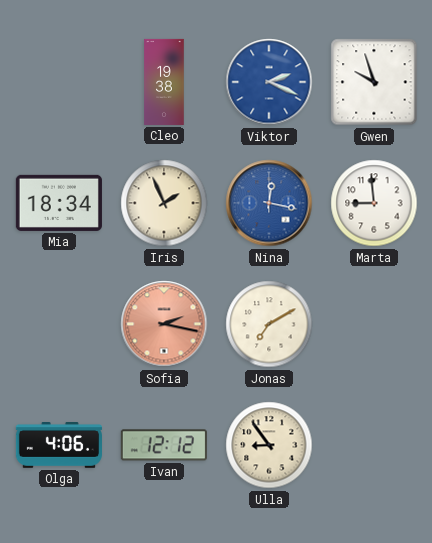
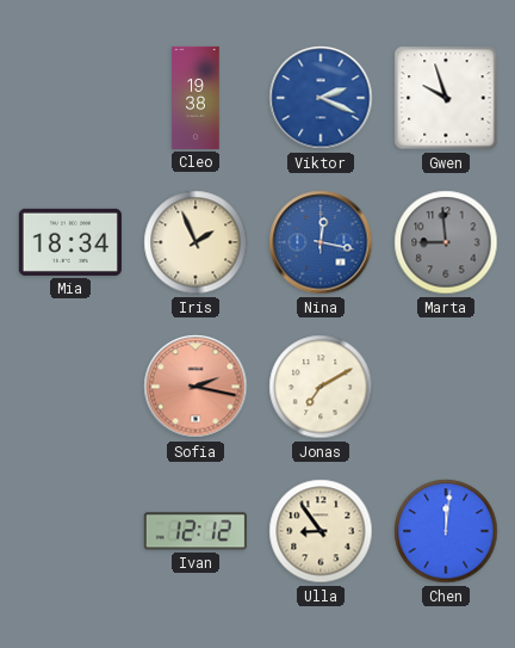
Marta dial: white -> grey (446, 242)
Olga: 4:06 -> none (59, 446)
Chen: none -> 12:01 (446, 531)
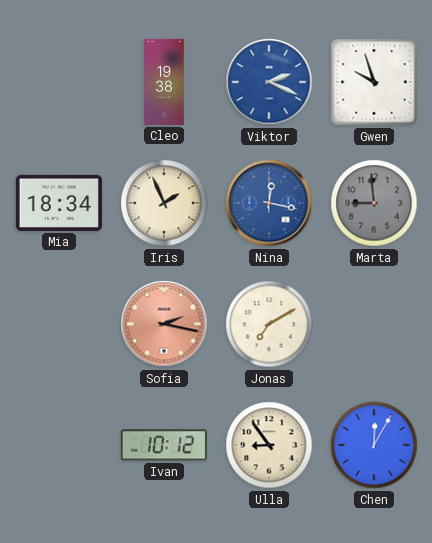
Ivan: 12:12 -> 10:12 (164, 445)
Chen: 12:01 -> 12:05 (374, 445)
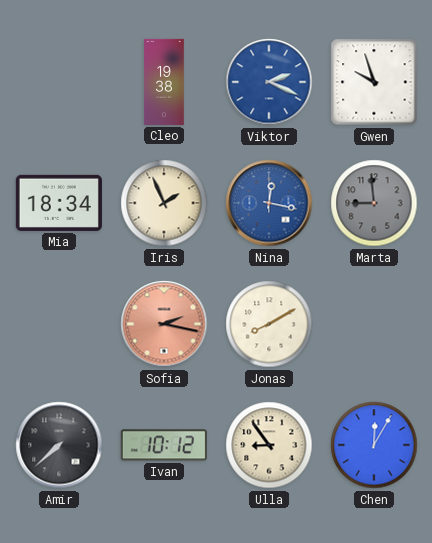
Jonas: 7:10 -> 8:10 (269, 324)
Amir: none -> 7:38 (59, 445)
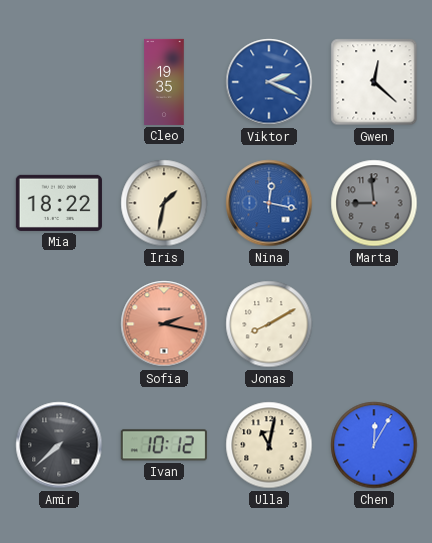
Cleo: 19:38 -> 19:35 (164, 82)
Gwen: 9:57 -> 12:22 (374, 82)
Mia: 18:34 -> 18:22 (59, 203)
Iris: 1:56 -> 1:32 (164, 203)
Ulla: 8:54 -> 11:02 (269, 445)
